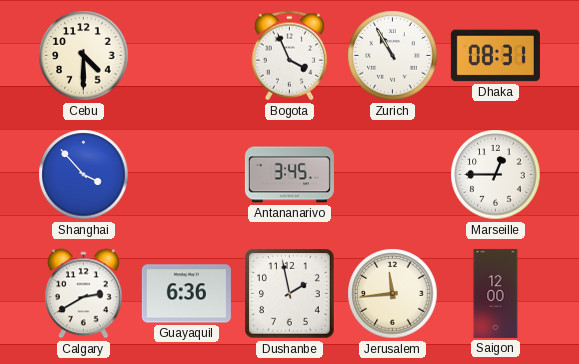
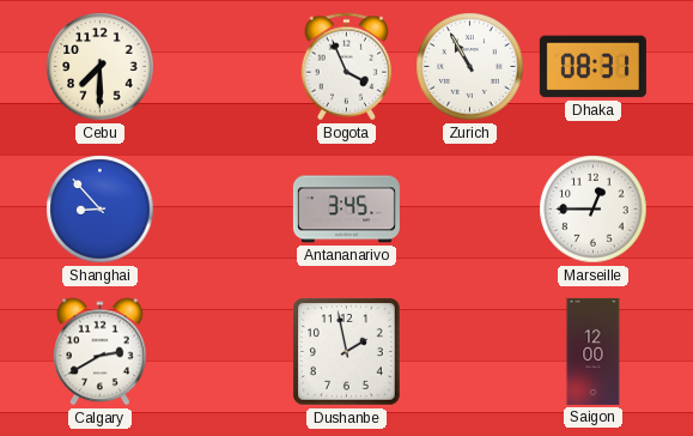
Cebu: 4:30 -> 7:30 (101, 67)
Shanghai: 3:53 -> 8:53 (101, 210)
Guayaquil: 6:36 -> none (186, 294)
Jerusalem: 11:44 -> none (393, 294)
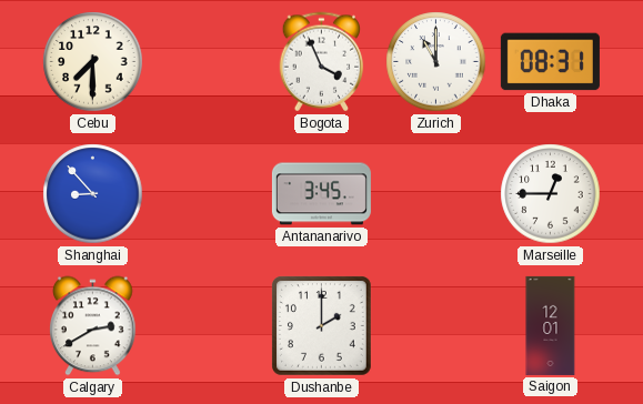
Zurich: 10:55 -> 11:00 (436, 62)
Dushanbe: 1:58 -> 2:00 (322, 326)
Saigon: 12:00 -> 12:01 (551, 325)
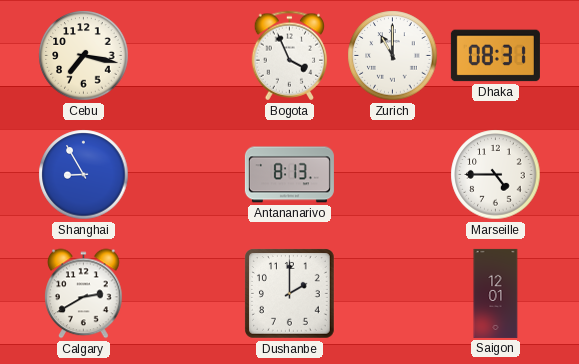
Cebu: 7:30 -> 7:17 (84, 56)
Shanghai: 8:53 -> 8:55 (84, 175)
Antananarivo: 3:45 -> 8:13 (289, 175)
Marseille: 12:45 -> 4:45 (496, 175)
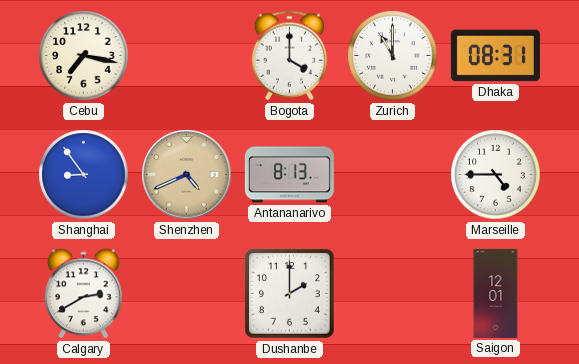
Bogota: 3:56 -> 4:00 (290, 56)
Shanghai: 8:55 -> 8:54 (84, 175)
Shenzhen: none -> 4:41 (187, 175)
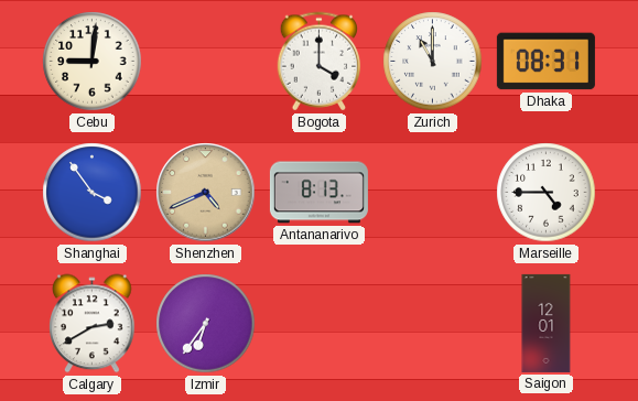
Cebu: 7:17 -> 9:01 (93, 62)
Shanghai: 8:54 -> 3:54 (93, 193)
Izmir: none -> 6:36 (206, 324)
Dushanbe: 2:00 -> none (290, 294)
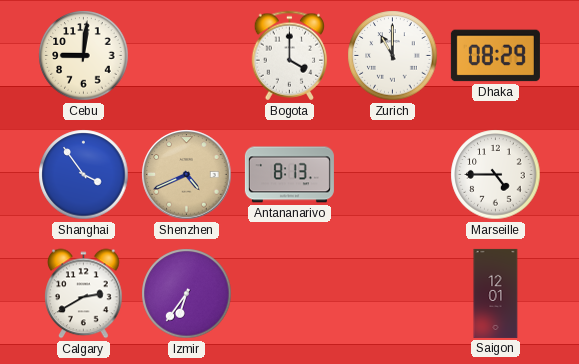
Dhaka: 08:31 -> 08:29 (495, 56)
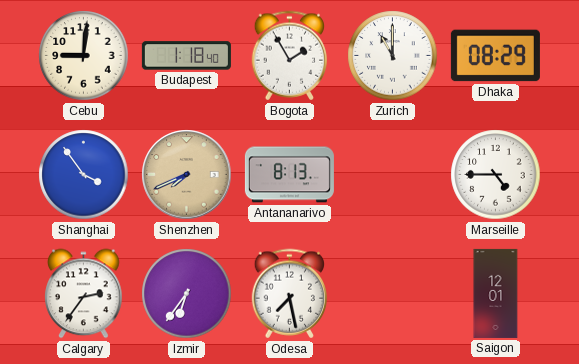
Budapest: none -> 1:18 (186, 56)
Bogota: 4:00 -> 1:55 (290, 56)
Shenzhen: 4:41 -> 7:41 (187, 175)
Calgary: 2:40 -> 2:36 (84, 294)
Odesa: none -> 7:28 (290, 294)
